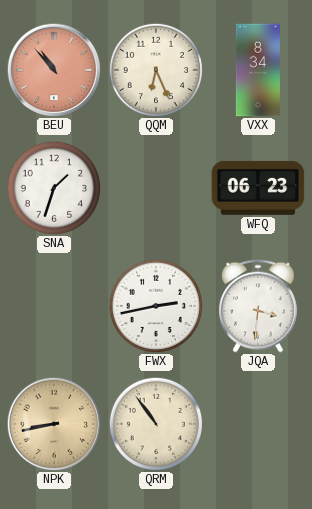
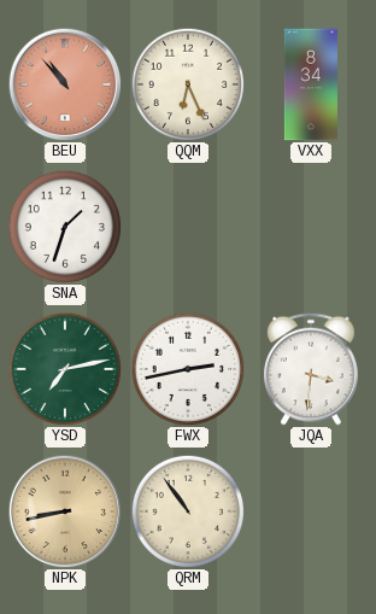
WFQ: 06:23 -> none (258, 188)
YSD: none -> 7:13 (64, 368)
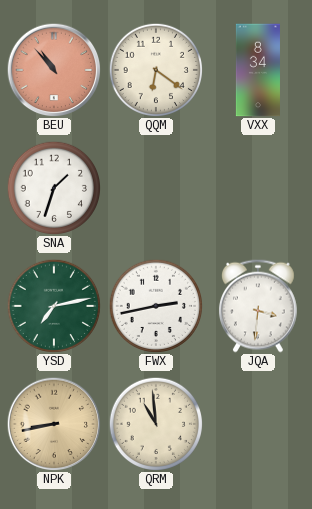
QQM: 6:26 -> 6:21 (155, 69)
QRM: 10:54 -> 10:59 (155, 423)
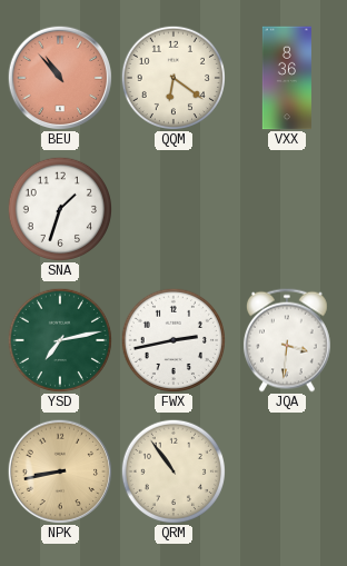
VXX: 8:34 -> 8:36 (287, 78)
QRM: 10:59 -> 10:54 (172, 470)
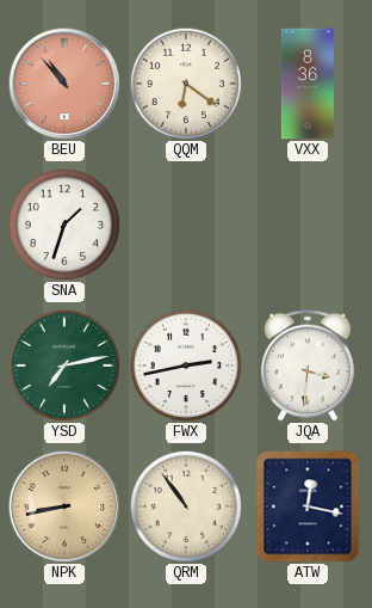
ATW: none -> 12:17 (308, 506)
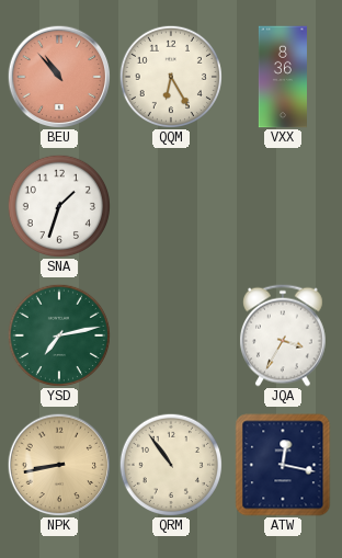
QQM: 6:21 -> 6:25 (170, 76)
FWX: 2:43 -> none (185, 364)
JQA: 3:31 -> 3:35 (283, 335)
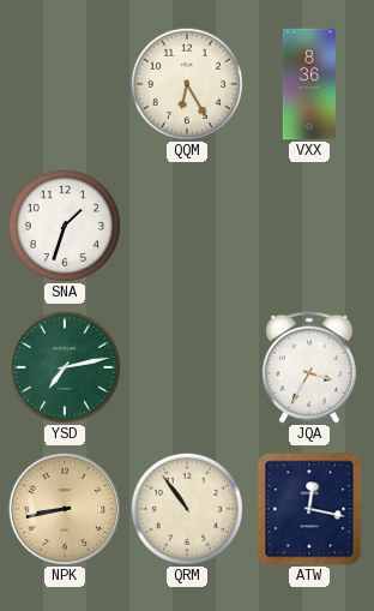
BEU: 10:53 -> none (59, 77)
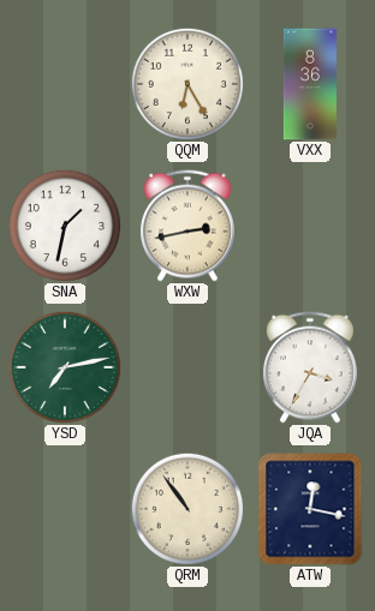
SNA: 1:33 -> 1:32 (64, 224)
WXW: none -> 2:43 (187, 226)
NPK: 8:43 -> none (65, 509)
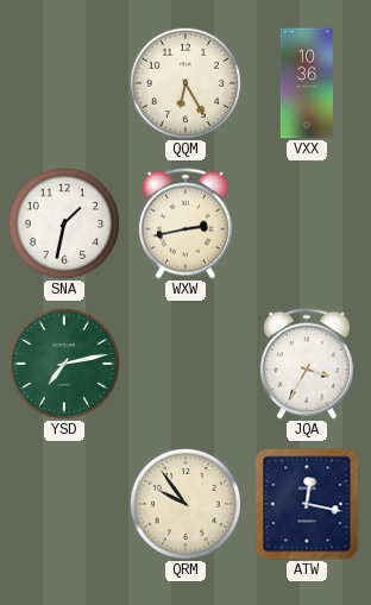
VXX: 8:36 -> 10:36 (307, 83)
QRM: 10:54 -> 9:54 (184, 503)
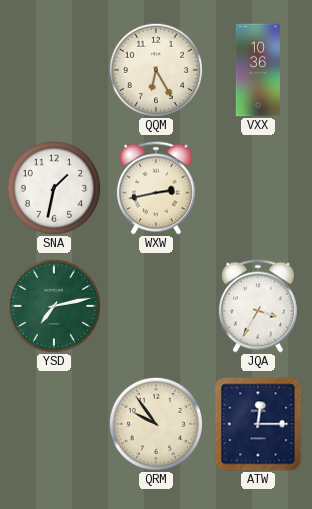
ATW: 12:17 -> 12:15 (258, 424)
